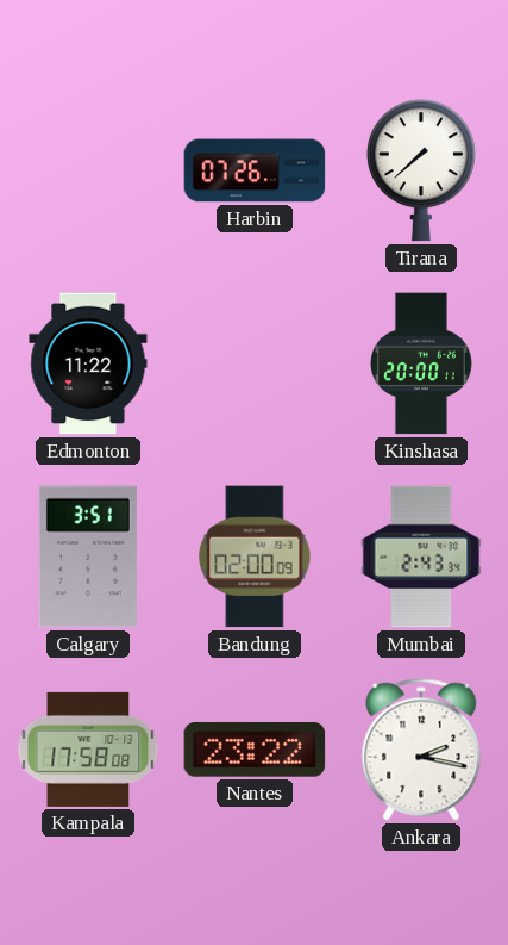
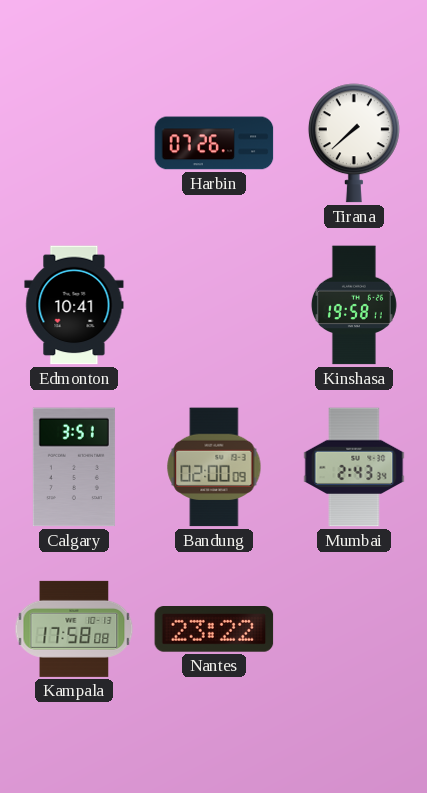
Edmonton: 11:22 -> 10:41 (74, 305)
Kinshasa: 20:00 -> 19:58 (354, 305)
Ankara: 2:17 -> none (421, 750)
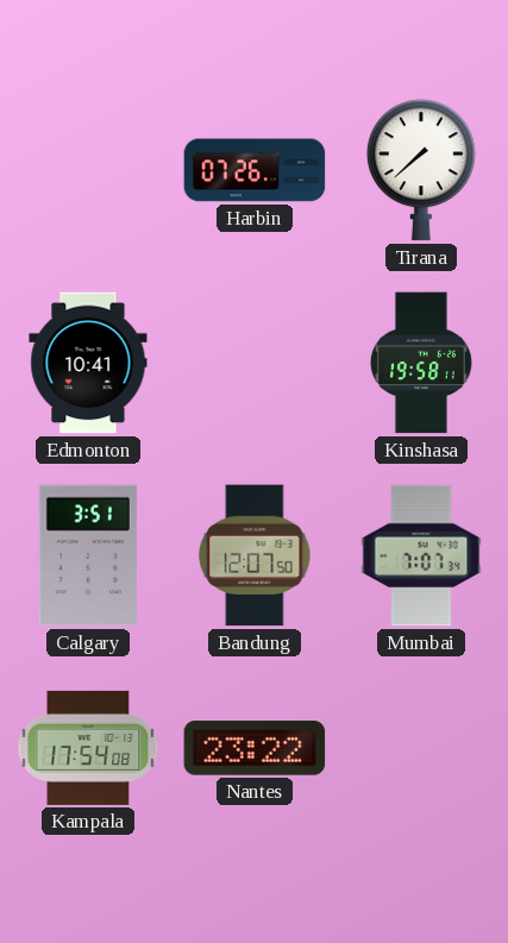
Bandung: 02:00 -> 12:07 (255, 555)
Mumbai: 2:43 -> 7:07 (421, 555)
Kampala: 17:58 -> 17:54 (88, 748)
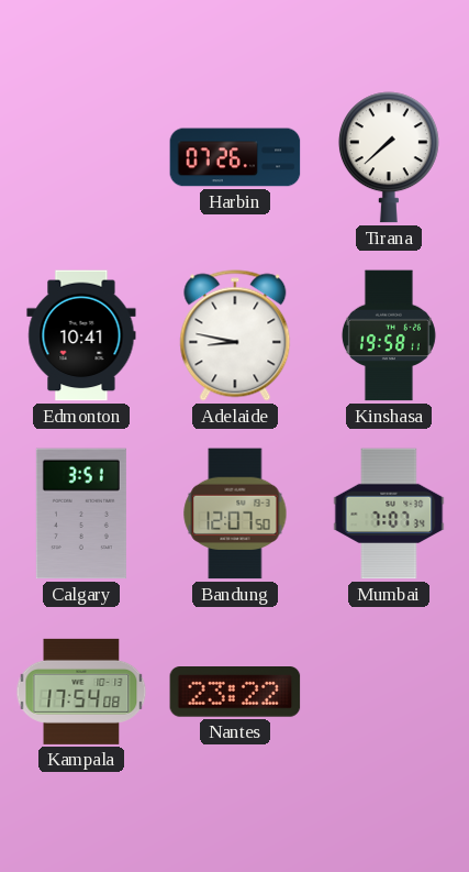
Adelaide: none -> 8:47 (235, 335)
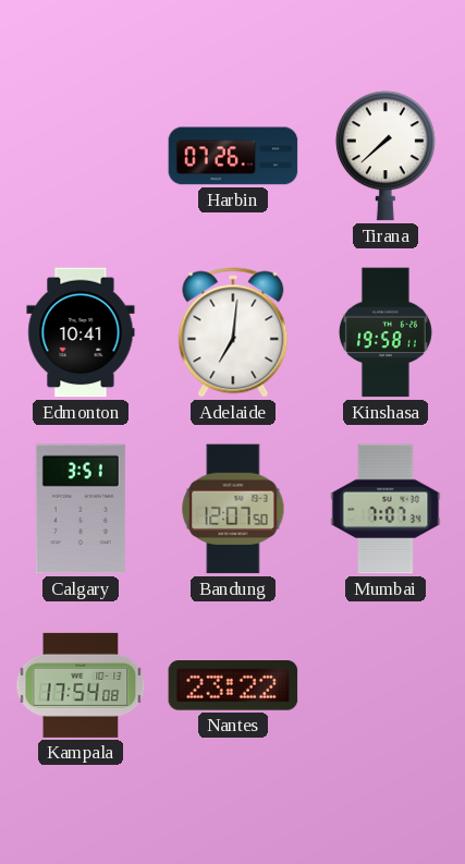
Adelaide: 8:47 -> 7:01 (233, 332)
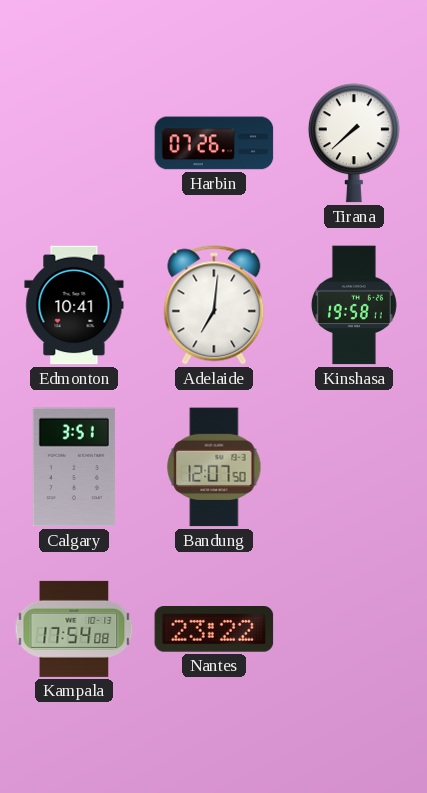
Mumbai: 7:07 -> none (386, 509)
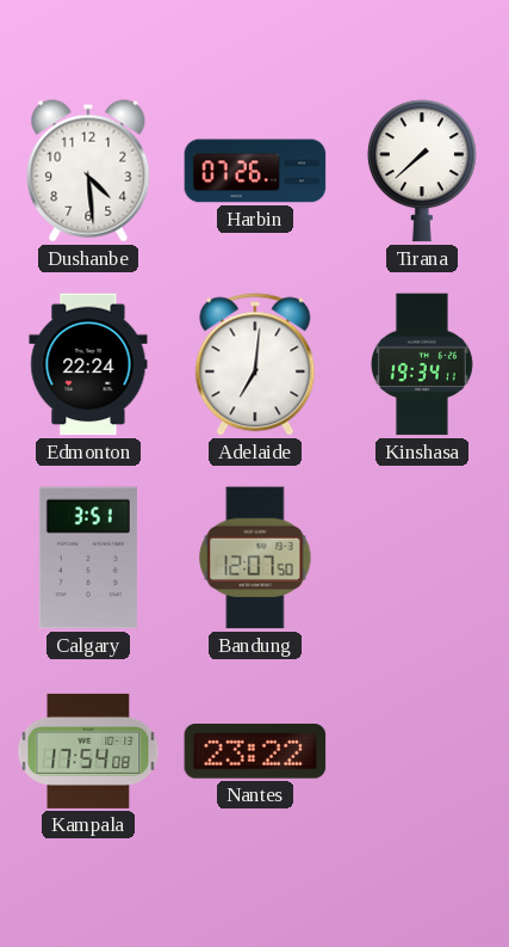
Dushanbe: none -> 4:29 (88, 171)
Edmonton: 10:41 -> 22:24 (88, 364)
Kinshasa: 19:58 -> 19:34 (422, 364)
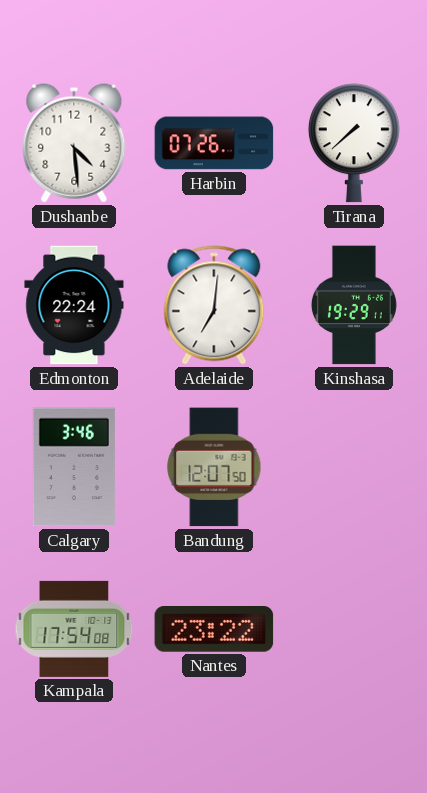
Kinshasa: 19:34 -> 19:29 (354, 305)
Calgary: 3:51 -> 3:46 (74, 467)
